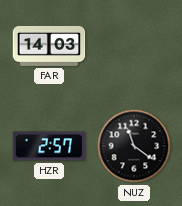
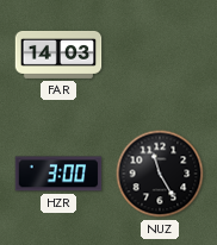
HZR: 2:57 -> 3:00 (58, 174)
NUZ: 11:21 -> 11:25 (160, 174)
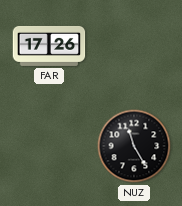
FAR: 14:03 -> 17:26 (49, 46)
HZR: 3:00 -> none (58, 174)
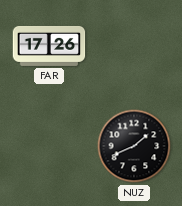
NUZ: 11:25 -> 1:41 (134, 146)
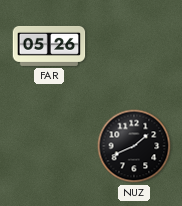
FAR: 17:26 -> 05:26 (49, 46)
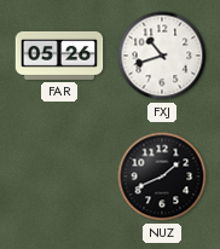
FXJ: none -> 10:42 (162, 56)
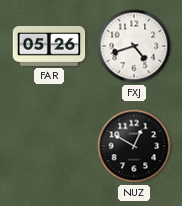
FXJ: 10:42 -> 4:42 (134, 46)
NUZ: 1:41 -> 12:50 (134, 146)
